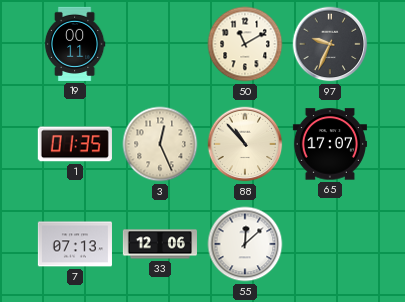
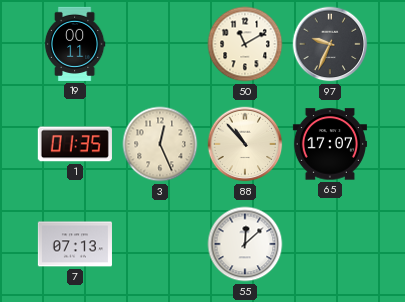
33: 12:06 -> none (160, 244)
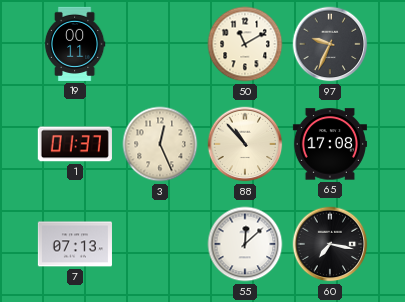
1: 01:35 -> 01:37 (75, 144)
65: 17:07 -> 17:08 (330, 144)
60: none -> 7:17 (330, 244)
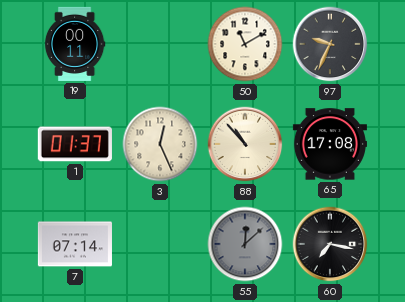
7: 07:13 -> 07:14 (75, 244)
55 dial: white -> grey (245, 244)
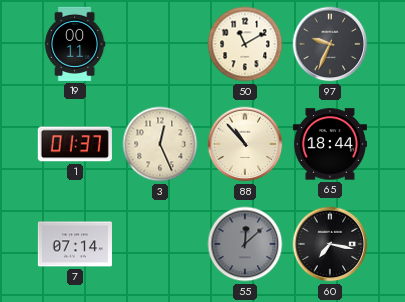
65: 17:08 -> 18:44 (330, 144)
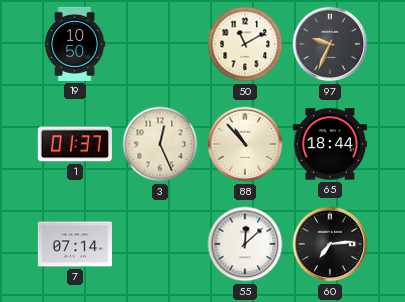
19: 00:11 -> 10:50 (75, 44)
55 dial: grey -> white (245, 244)
60: 7:17 -> 7:14 (330, 244)
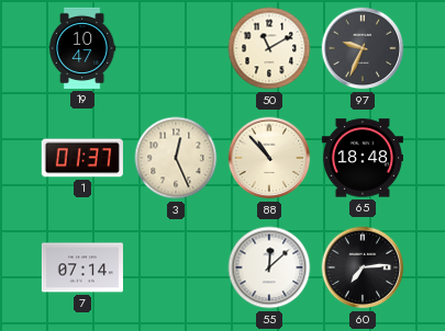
19: 10:50 -> 10:47 (82, 48)
65: 18:44 -> 18:48 (363, 158)
